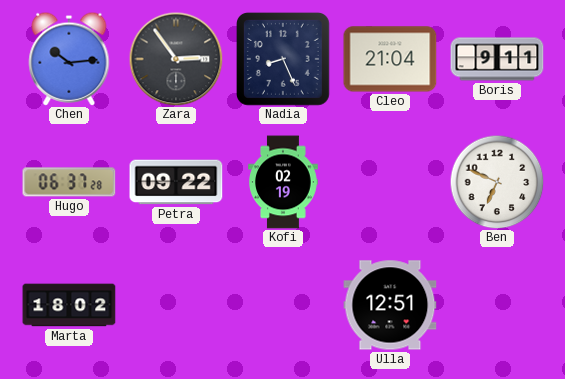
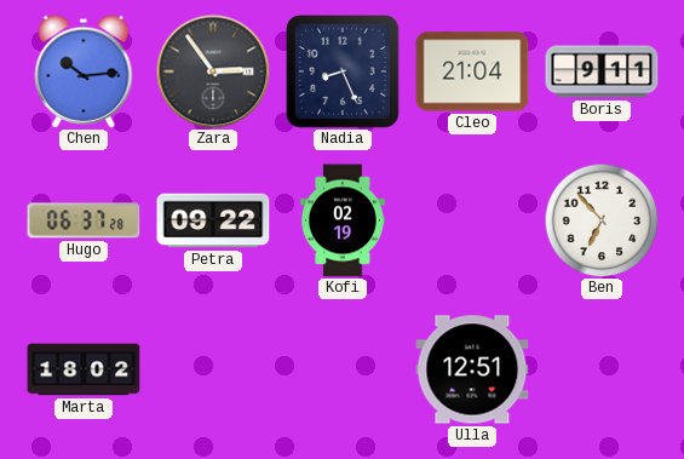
Ben: 6:49 -> 6:53 (602, 220)
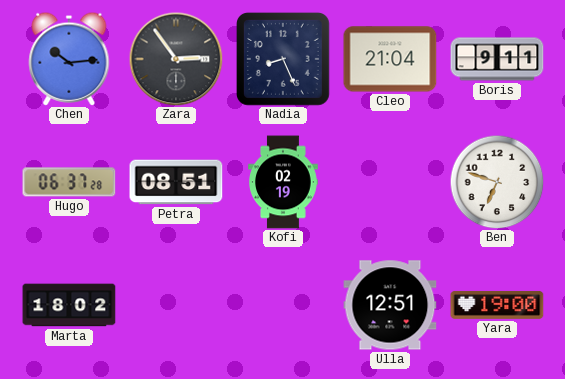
Petra: 09:22 -> 08:51 (176, 182)
Ben: 6:53 -> 6:48 (497, 182)
Yara: none -> 19:00 (497, 305)
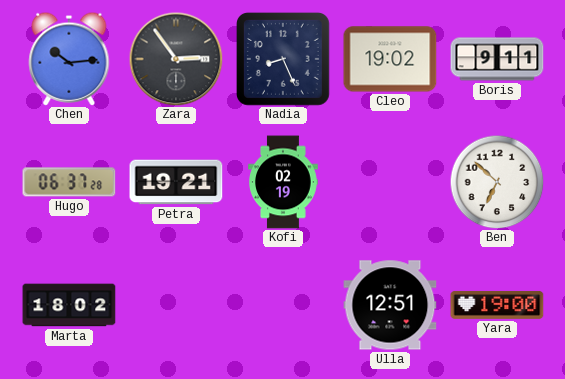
Cleo: 21:04 -> 19:02 (390, 59)
Petra: 08:51 -> 19:21 (176, 182)
Ben: 6:48 -> 6:52 (497, 182)
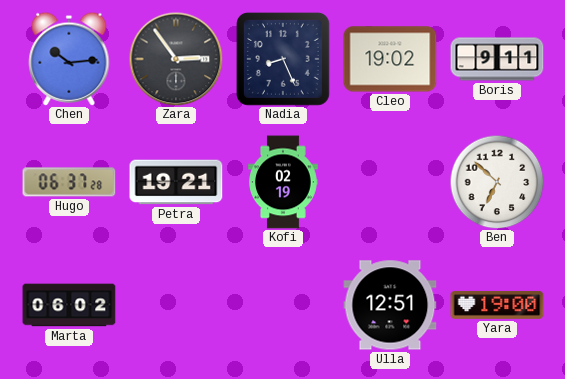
Marta: 18:02 -> 06:02 (69, 305)
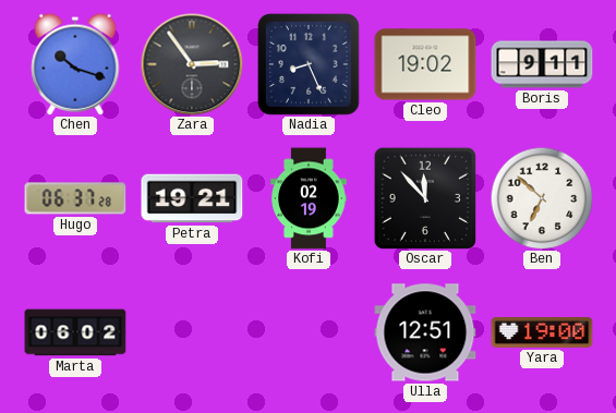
Chen: 10:14 -> 10:18 (75, 64)
Oscar: none -> 11:53 (425, 198)
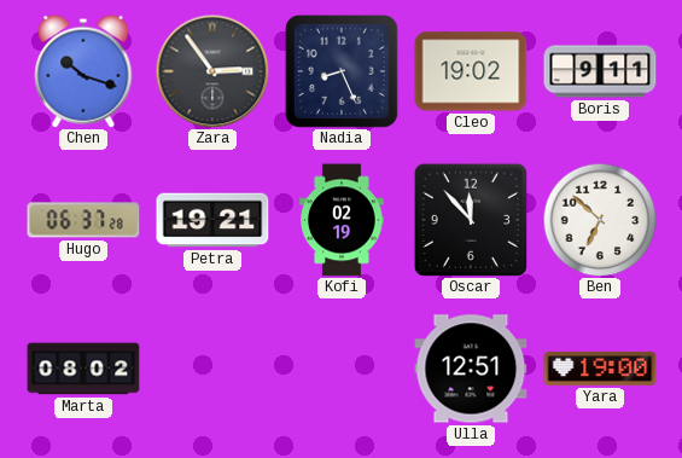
Marta: 06:02 -> 08:02 (83, 369)
